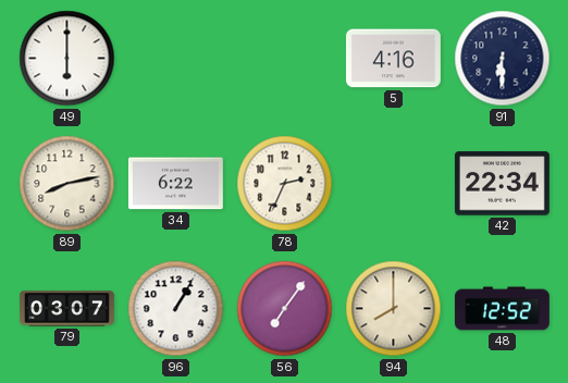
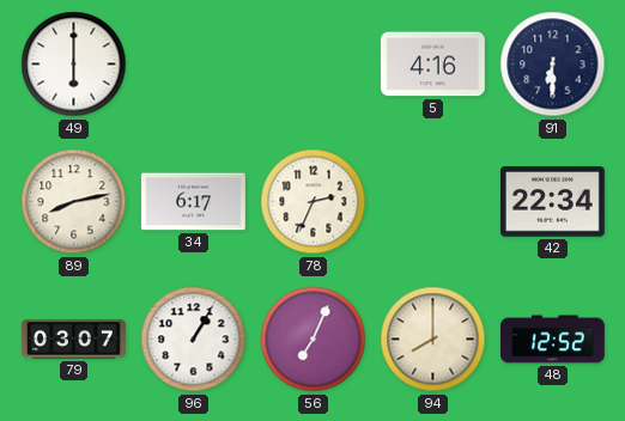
34: 6:22 -> 6:17 (193, 202)
56: 7:06 -> 7:04 (314, 340)
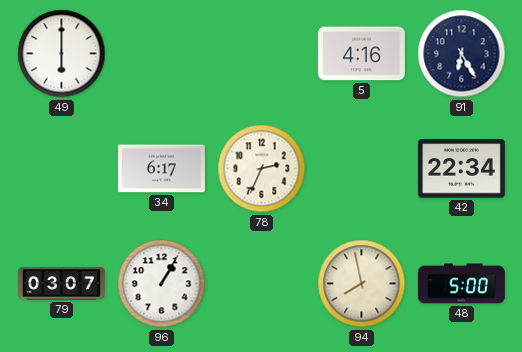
91: 6:30 -> 6:25 (462, 54)
89: 8:13 -> none (74, 202)
56: 7:04 -> none (314, 340)
94: 8:00 -> 7:58 (362, 284)
48: 12:52 -> 5:00 (461, 284)
